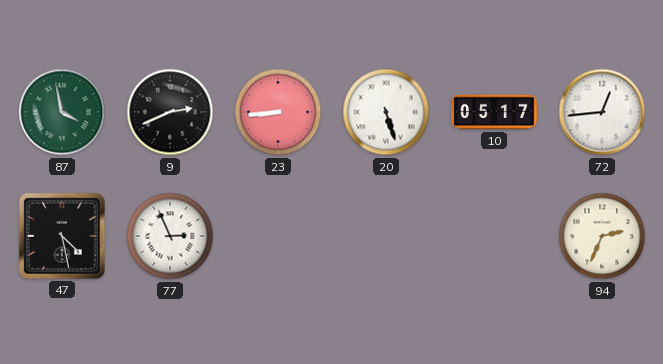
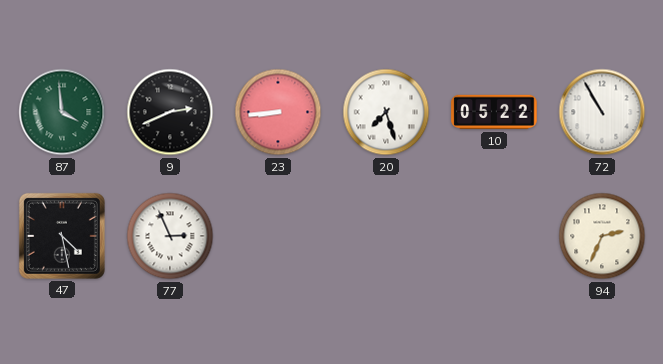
87: 3:58 -> 3:59 (62, 112)
20: 5:27 -> 7:27 (386, 112)
10: 05:17 -> 05:22 (494, 112)
72: 12:44 -> 10:55 (602, 112)
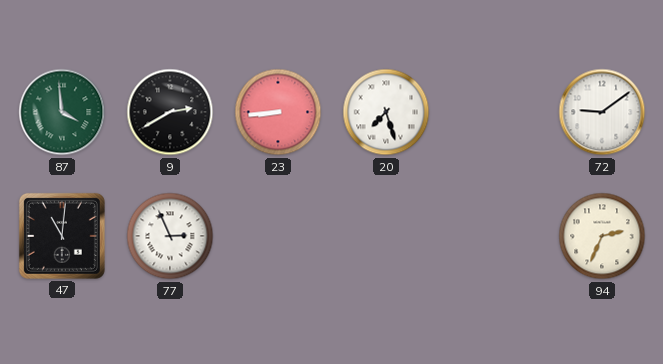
9: 2:41 -> 2:40 (170, 112)
10: 05:22 -> none (494, 112)
72: 10:55 -> 9:09 (602, 112)
47: 4:28 -> 11:01 (62, 236)
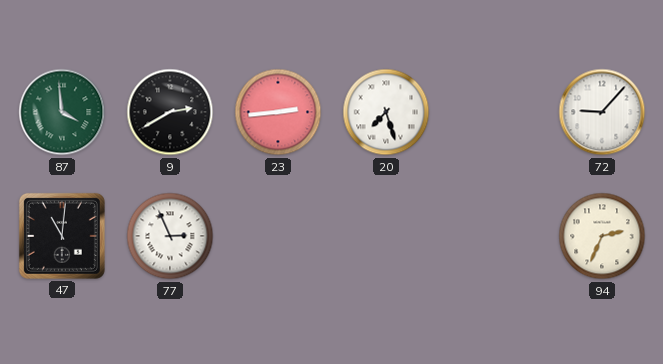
23: 8:44 -> 2:44 (278, 112)
72: 9:09 -> 9:07 (602, 112)
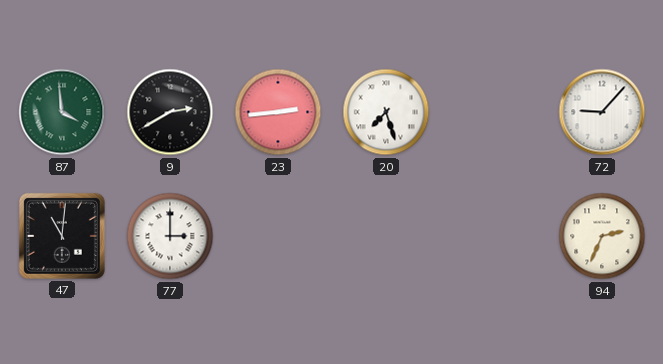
77: 2:56 -> 3:00 (170, 236)
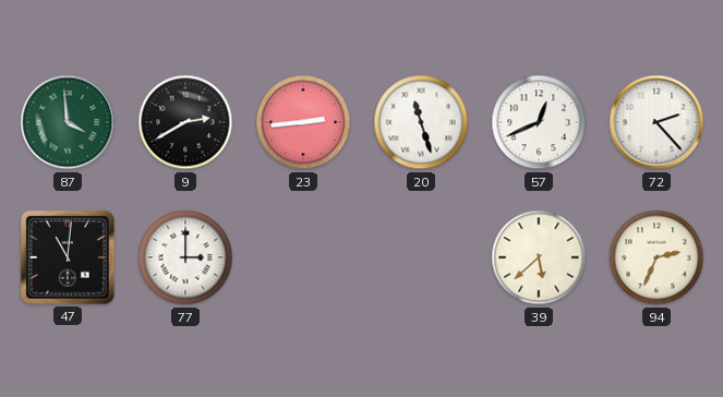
20: 7:27 -> 11:27 (421, 122)
57: none -> 12:41 (539, 122)
72: 9:07 -> 2:23 (656, 122)
39: none -> 5:38 (539, 257)
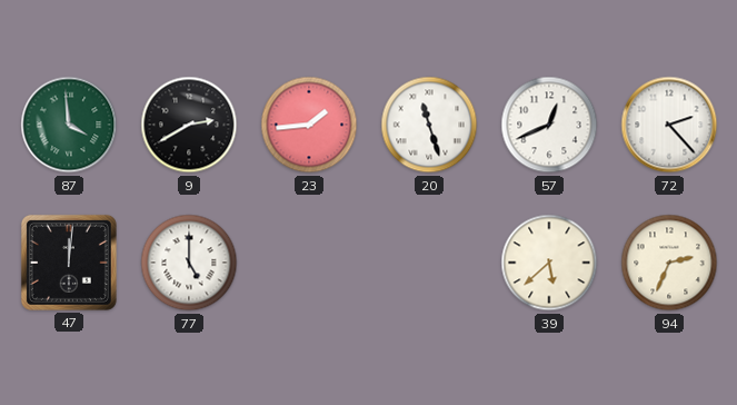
23: 2:44 -> 1:44 (309, 125)
47: 11:01 -> 12:01 (69, 263)
77: 3:00 -> 5:00 (189, 263)
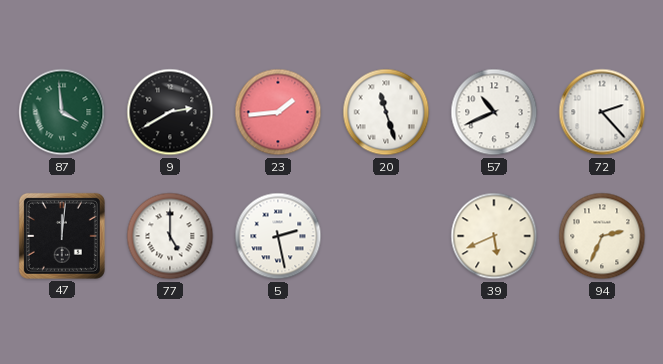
57: 12:41 -> 10:41 (494, 112)
5: none -> 2:28 (278, 236)
39: 5:38 -> 5:41 (494, 236)
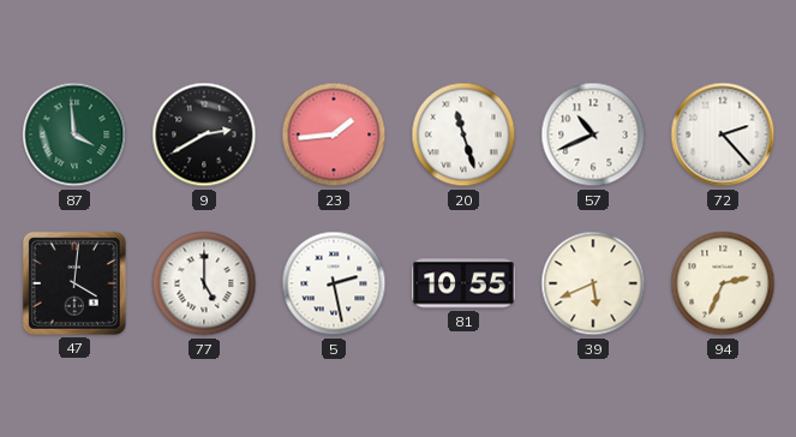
47: 12:01 -> 4:01 (74, 283)
81: none -> 10:55 (463, 283)
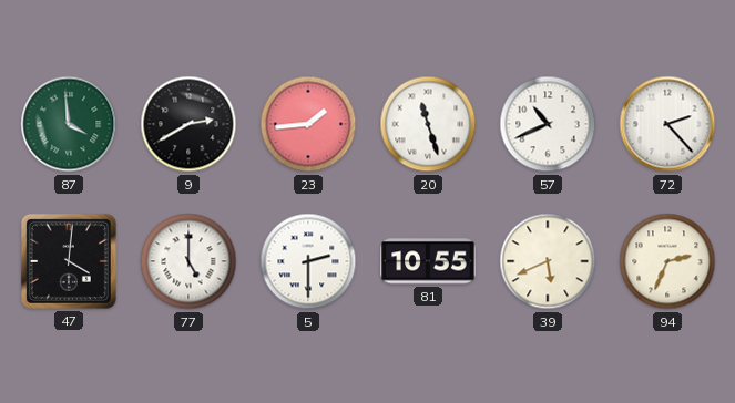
5: 2:28 -> 2:30 (308, 261)
